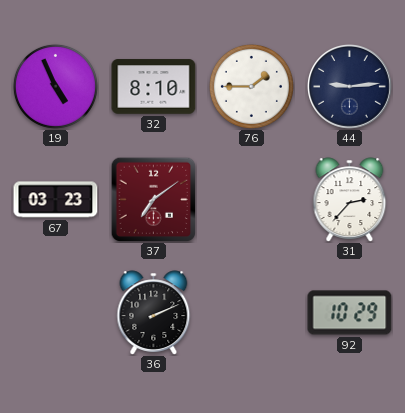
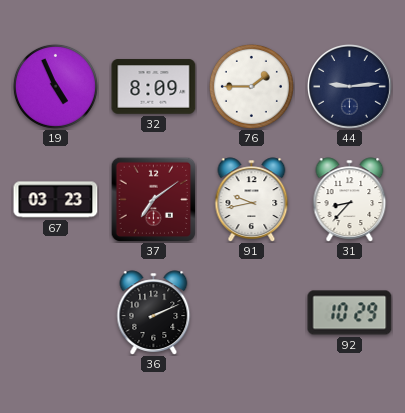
32: 8:10 -> 8:09 (154, 87)
91: none -> 9:43 (252, 200)
31: 2:37 -> 8:37 (350, 200)
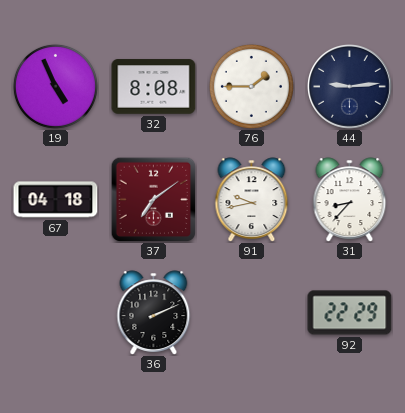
32: 8:09 -> 8:08 (154, 87)
67: 03:23 -> 04:18 (56, 200)
92: 10:29 -> 22:29 (350, 313)
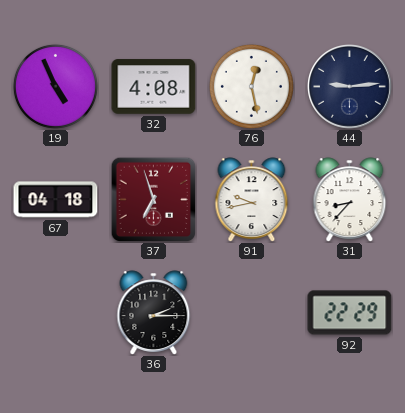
32: 8:08 -> 4:08 (154, 87)
76: 1:45 -> 12:28 (251, 86)
37: 7:09 -> 6:57 (153, 199)
36: 2:11 -> 2:15 (154, 313)
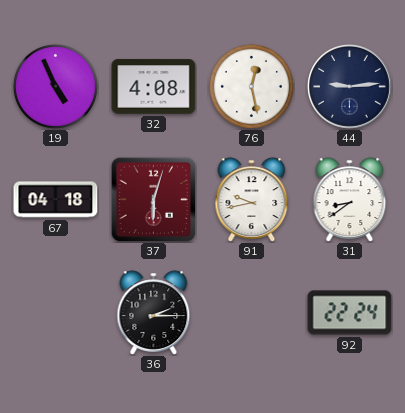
37: 6:57 -> 6:03 (153, 199)
31: 8:37 -> 8:39 (350, 200)
92: 22:29 -> 22:24 (350, 313)
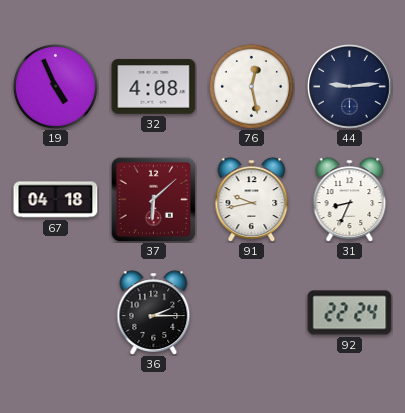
37: 6:03 -> 6:08 (153, 199)
31: 8:39 -> 8:34 (350, 200)
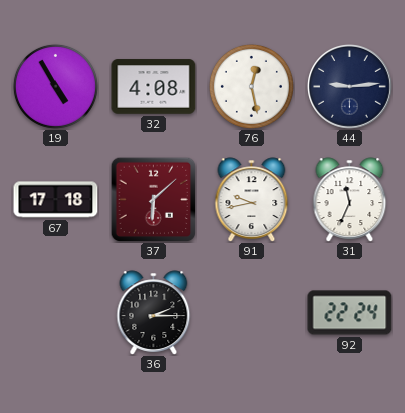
19: 4:56 -> 4:55 (55, 86)
67: 04:18 -> 17:18 (56, 200)
31: 8:34 -> 11:34 (350, 200)
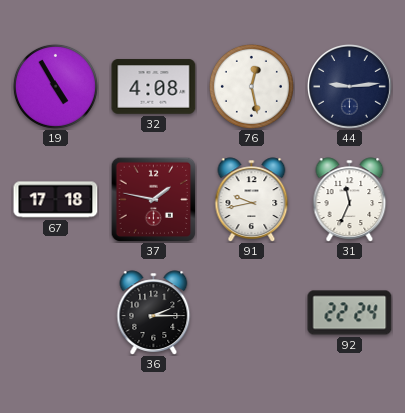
37: 6:08 -> 1:47 (153, 199)
